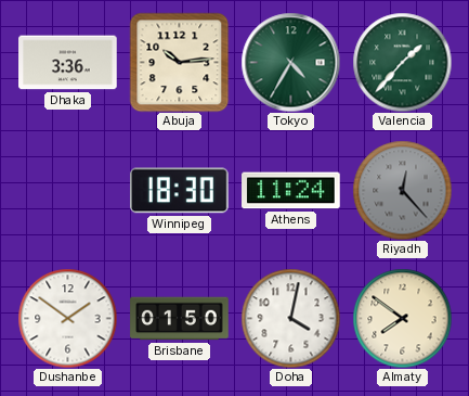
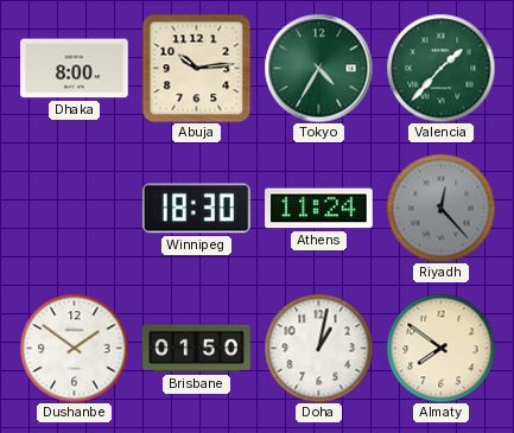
Dhaka: 3:36 -> 8:00 (75, 69)
Doha: 4:02 -> 1:02 (318, 348)
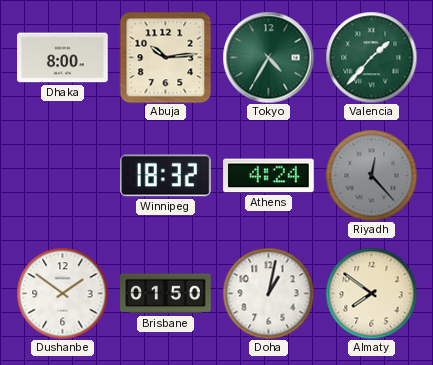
Winnipeg: 18:30 -> 18:32 (166, 176)
Athens: 11:24 -> 4:24 (269, 176)
